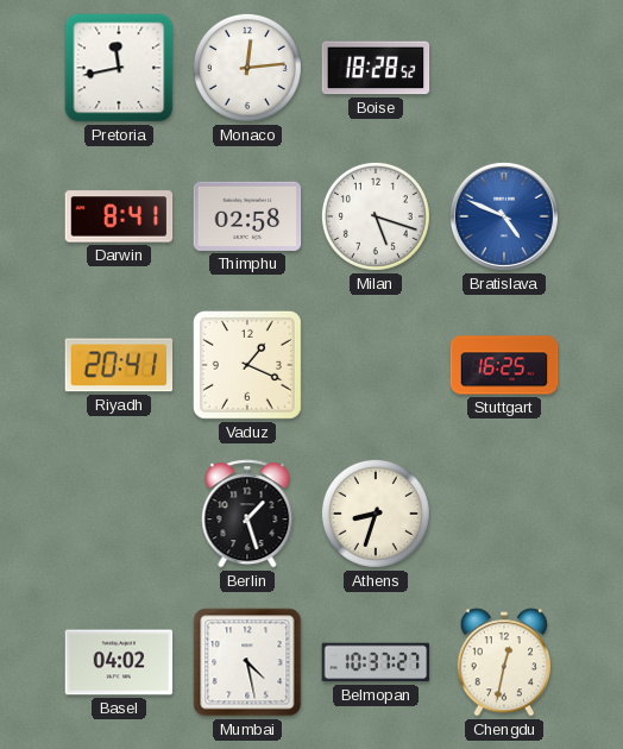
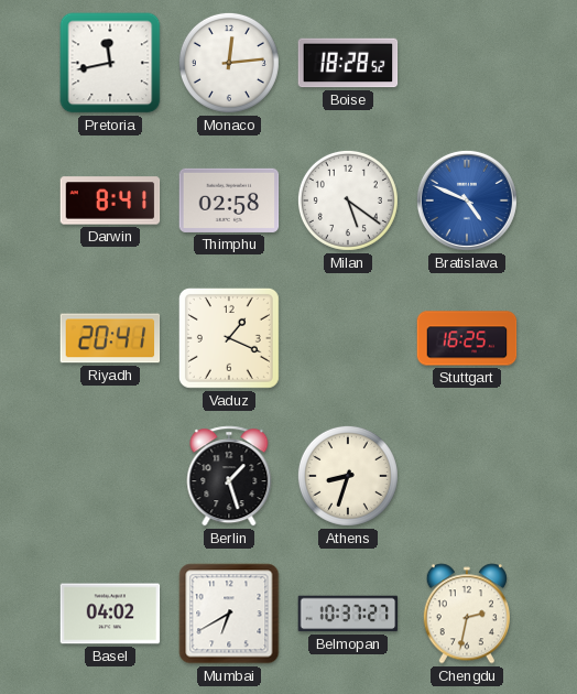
Milan: 5:18 -> 5:21 (348, 200)
Mumbai: 4:28 -> 6:40 (229, 614)
Chengdu: 12:32 -> 2:32 (467, 614)
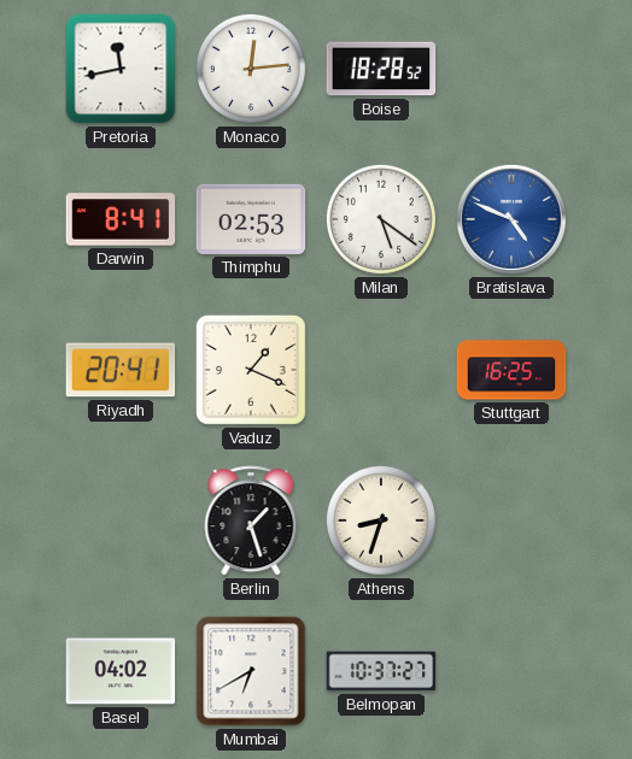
Thimphu: 02:58 -> 02:53 (251, 219)
Chengdu: 2:32 -> none (467, 614)
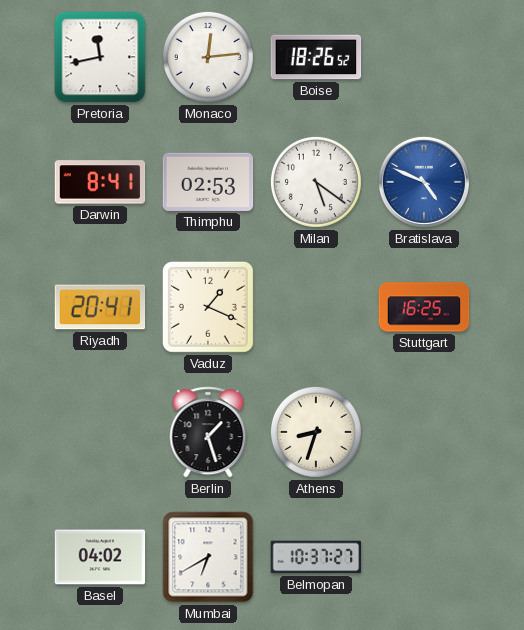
Boise: 18:28 -> 18:26 (316, 57)
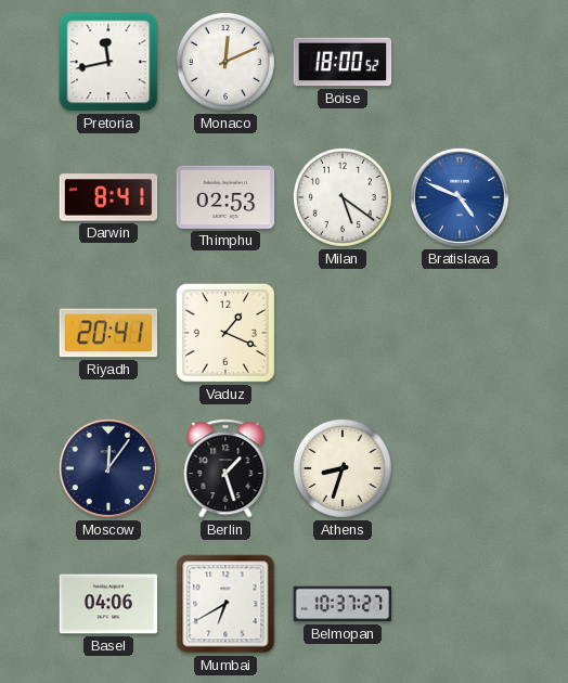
Monaco: 12:14 -> 12:11 (225, 62)
Boise: 18:26 -> 18:00 (343, 62)
Stuttgart: 16:25 -> none (424, 307)
Moscow: none -> 12:06 (108, 468)
Basel: 04:02 -> 04:06 (108, 604)
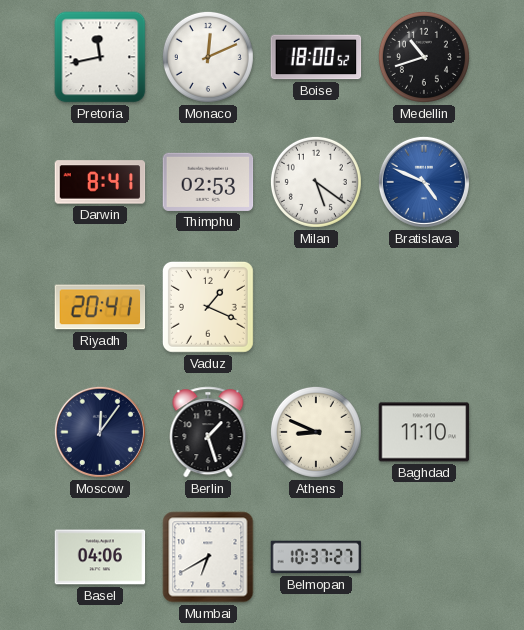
Medellin: none -> 10:42 (424, 57)
Athens: 8:33 -> 8:49 (316, 432)
Baghdad: none -> 11:10 (424, 432)
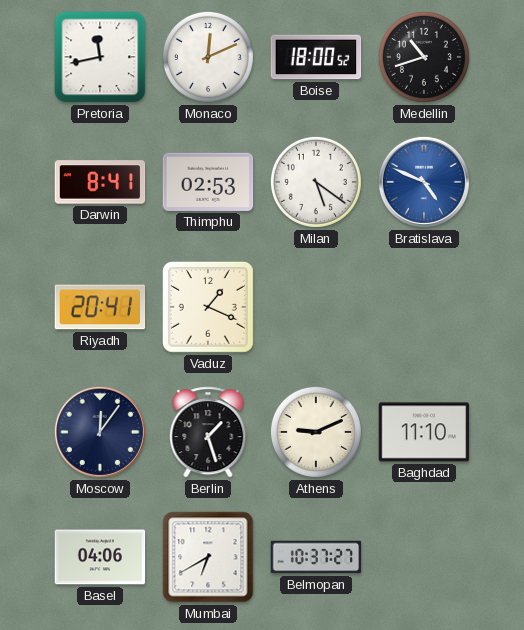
Athens: 8:49 -> 9:11 (316, 432)
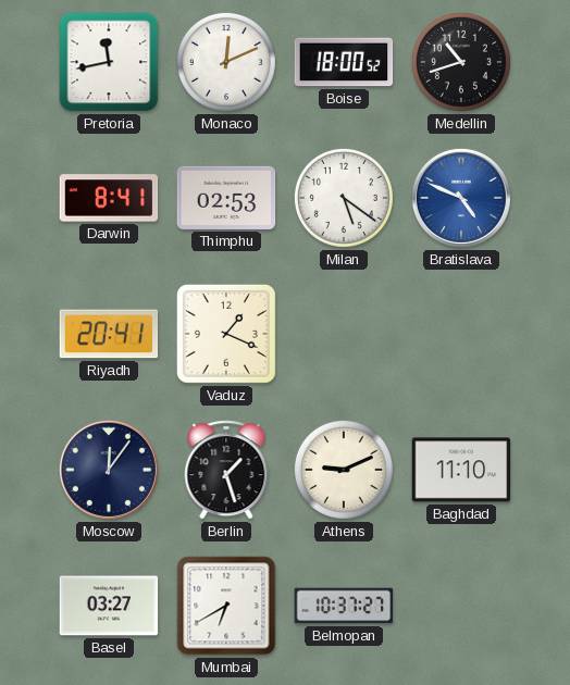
Basel: 04:06 -> 03:27 (109, 606)
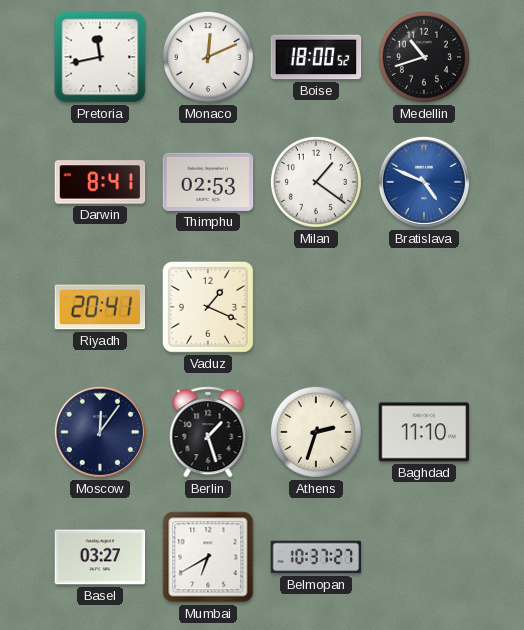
Milan: 5:21 -> 1:21 (316, 182)
Athens: 9:11 -> 2:33 (316, 432)
